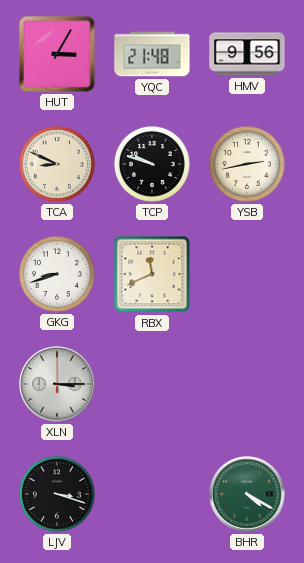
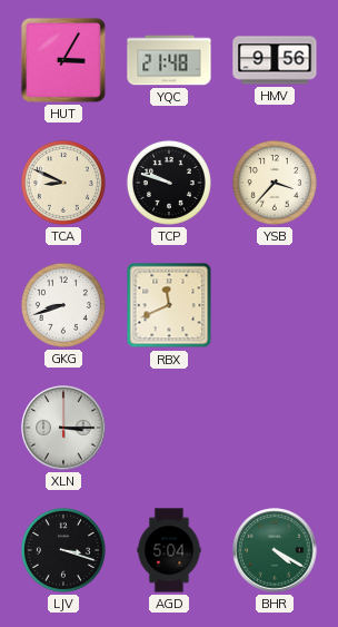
YSB: 2:43 -> 3:37 (275, 183)
AGD: none -> 5:04 (169, 550)
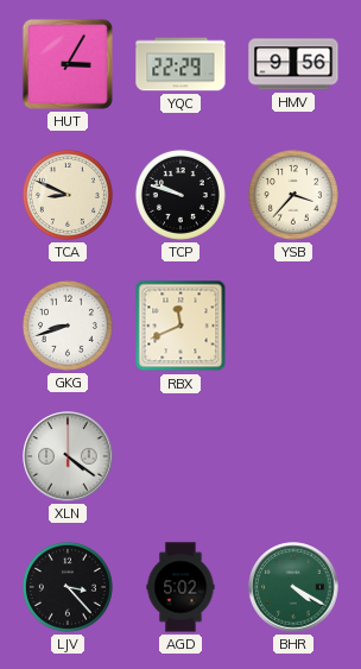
YQC: 21:48 -> 22:29 (180, 64)
XLN: 3:15 -> 4:21 (68, 456)
LJV: 3:18 -> 3:23 (68, 587)
AGD: 5:04 -> 5:02 (180, 587)
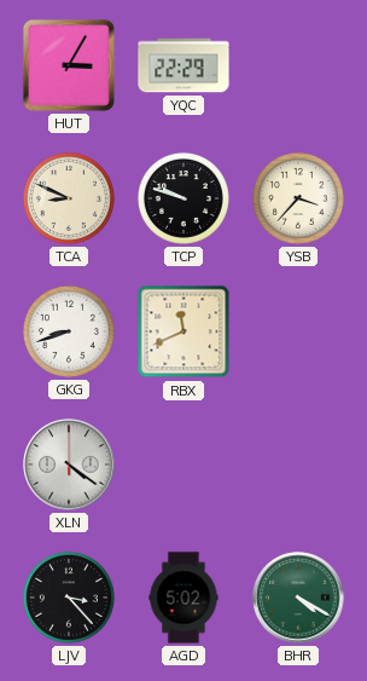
HMV: 9:56 -> none (293, 64)
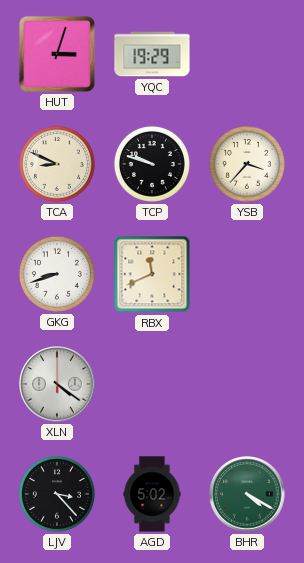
HUT: 3:05 -> 3:03 (57, 54)
YQC: 22:29 -> 19:29 (152, 54)
